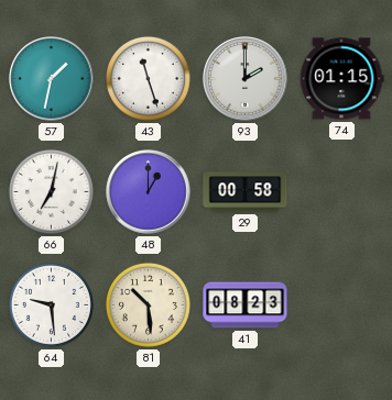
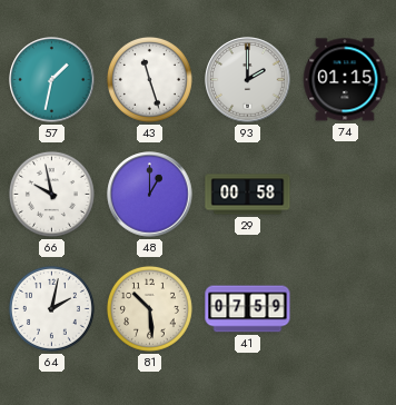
66: 7:02 -> 9:58 (51, 194)
64: 9:29 -> 2:02 (51, 308)
41: 08:23 -> 07:59 (248, 309)
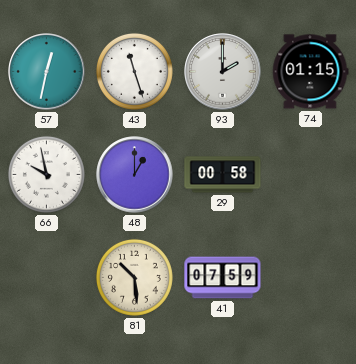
57: 1:32 -> 12:32 (47, 72)
64: 2:02 -> none (51, 308)
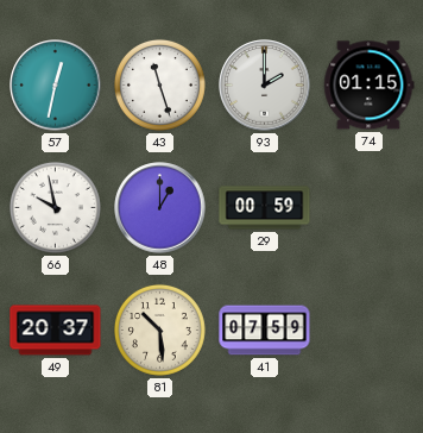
29: 00:58 -> 00:59 (265, 208)
49: none -> 20:37 (56, 331)
